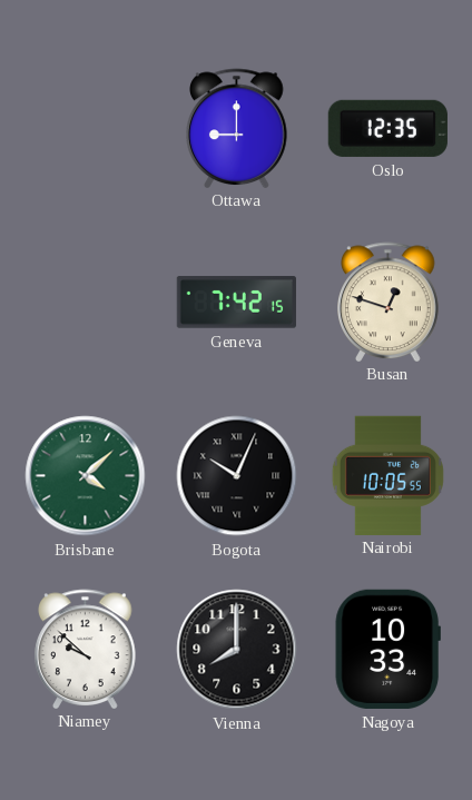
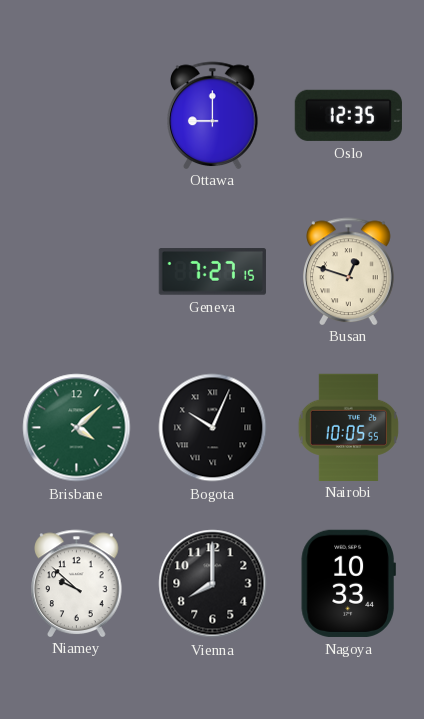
Geneva: 7:42 -> 7:27 (212, 272)
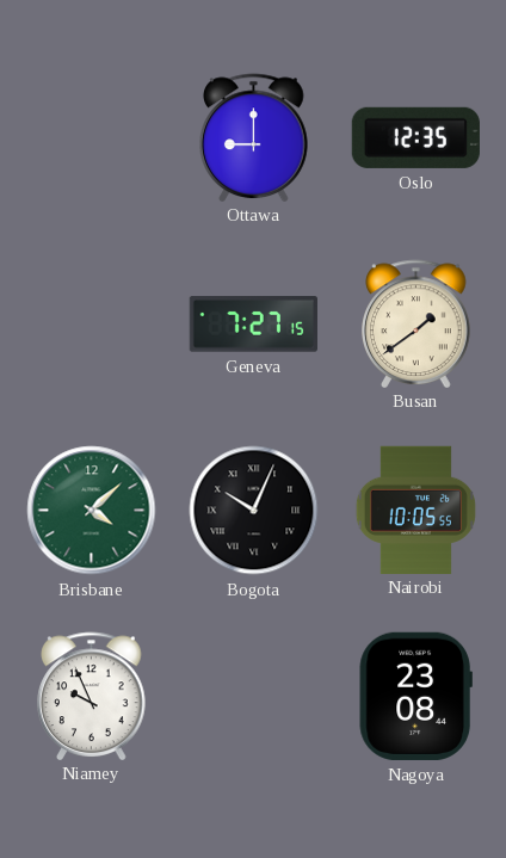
Busan: 12:48 -> 1:39 (416, 323)
Niamey: 9:52 -> 9:56 (92, 696)
Vienna: 8:00 -> none (213, 584)
Nagoya: 10:33 -> 23:08 (415, 696)
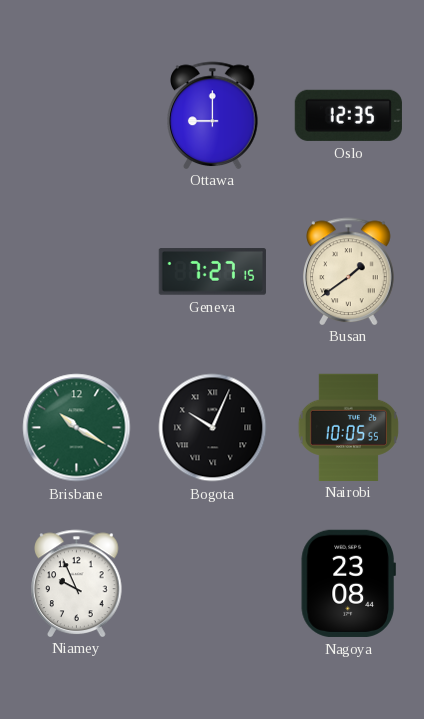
Brisbane: 4:08 -> 10:20 (77, 428)
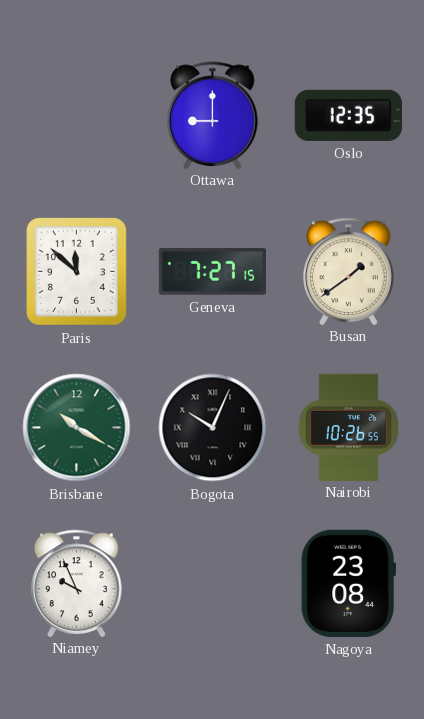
Paris: none -> 11:52 (77, 272)
Nairobi: 10:05 -> 10:26 (348, 427)
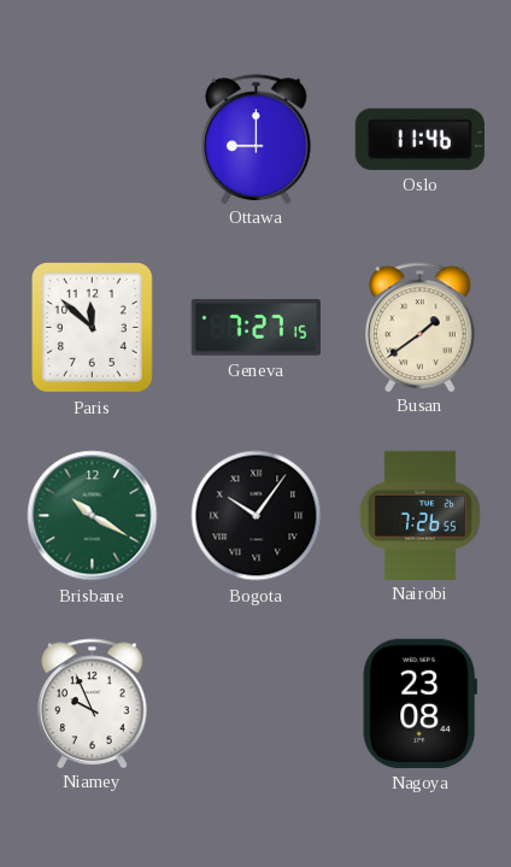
Oslo: 12:35 -> 11:46 (419, 139)
Bogota: 10:04 -> 10:06 (257, 516)
Nairobi: 10:26 -> 7:26 (419, 515)
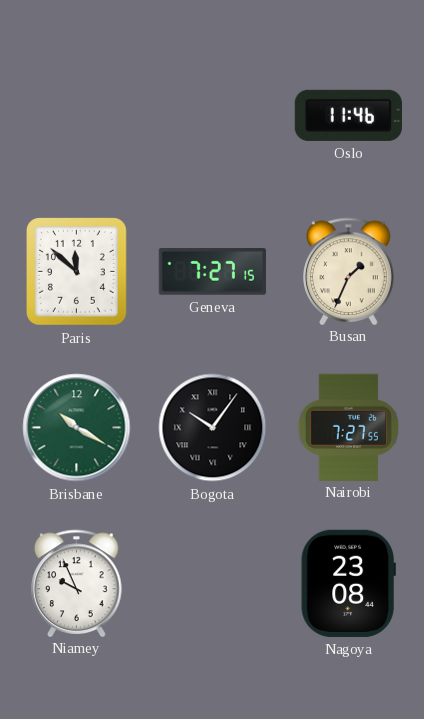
Ottawa: 9:00 -> none (257, 139)
Busan: 1:39 -> 1:34 (349, 271)
Nairobi: 7:26 -> 7:27 (348, 427)
